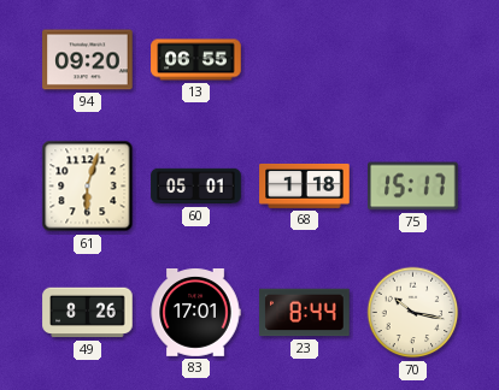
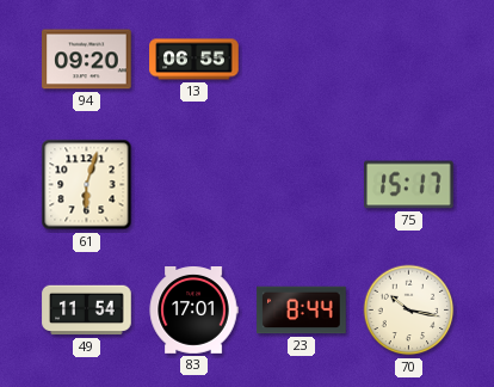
60: 05:01 -> none (196, 187)
68: 1:18 -> none (305, 185)
49: 8:26 -> 11:54 (87, 311)
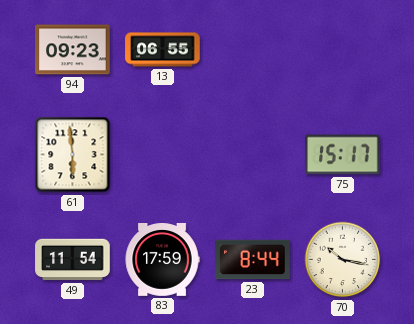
94: 09:20 -> 09:23 (73, 50)
61: 6:03 -> 5:59 (73, 155)
83: 17:01 -> 17:59 (162, 260)
